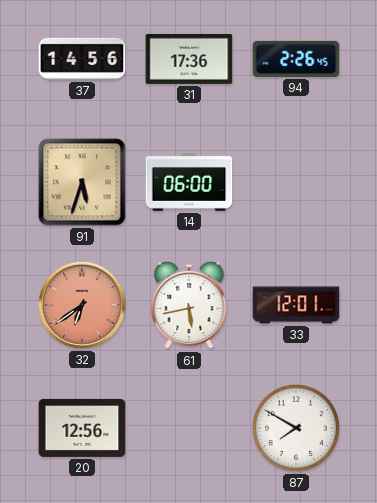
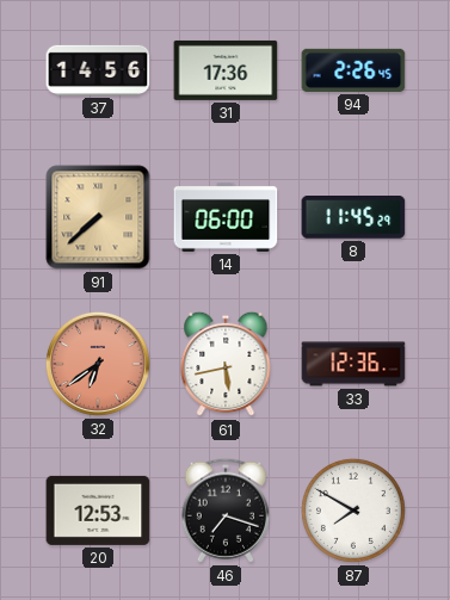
91: 5:33 -> 7:38 (98, 217)
8: none -> 11:45 (353, 218)
33: 12:01 -> 12:36 (353, 364)
20: 12:56 -> 12:53 (98, 511)
46: none -> 7:18 (226, 511)
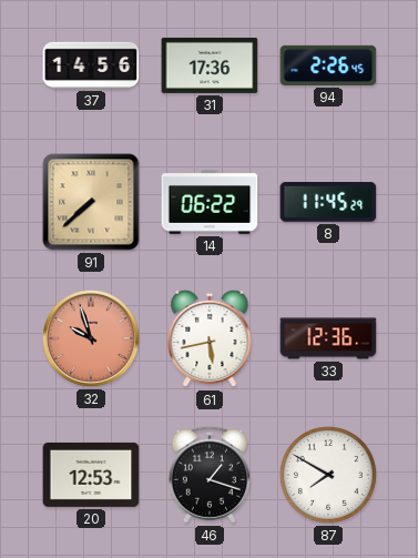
14: 06:00 -> 06:22 (210, 203)
32: 6:39 -> 9:57 (91, 338)
46: 7:18 -> 1:18 (210, 475)
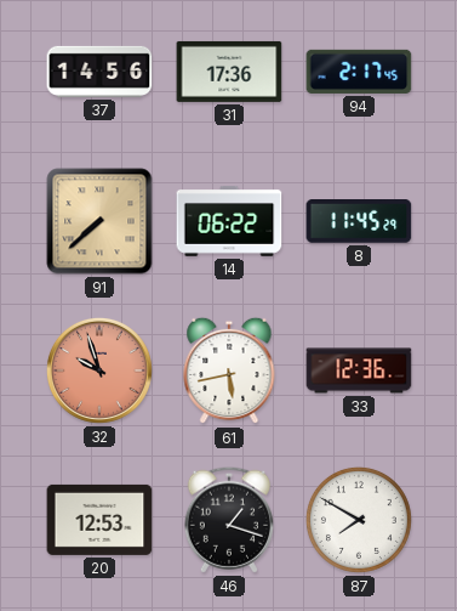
94: 2:26 -> 2:17 (359, 72)
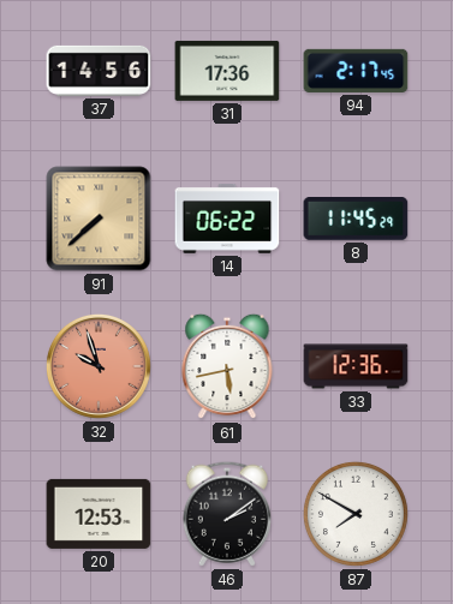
46: 1:18 -> 2:09 (227, 514)
